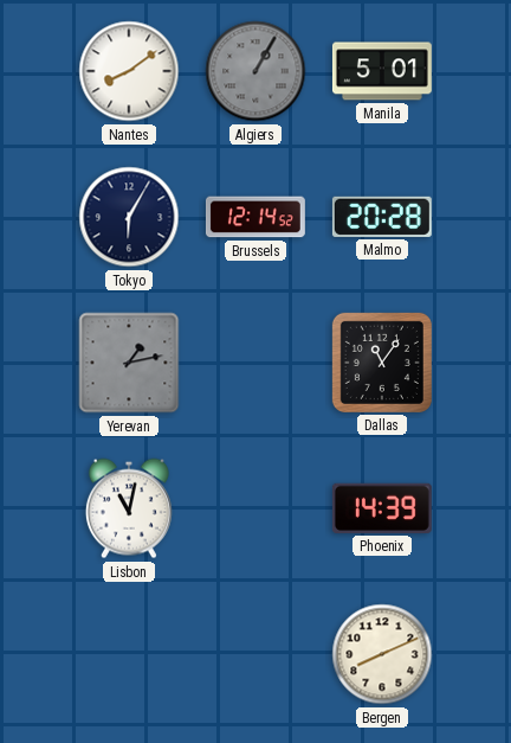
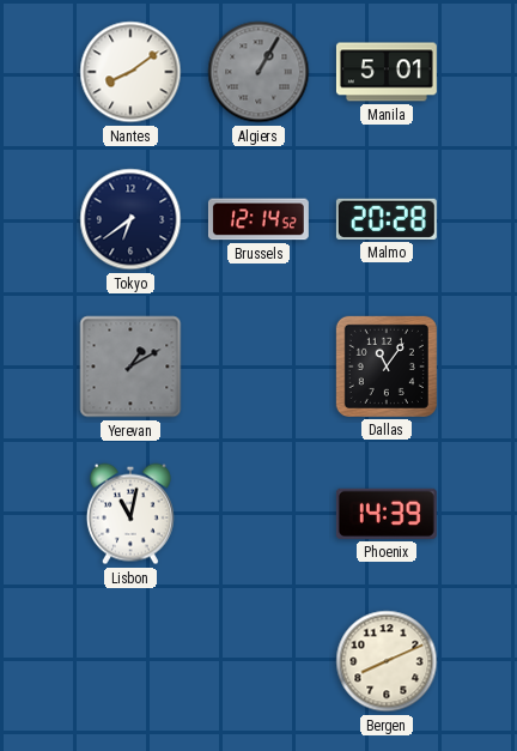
Tokyo: 6:05 -> 6:39 (130, 219)
Yerevan: 1:13 -> 1:10 (130, 367)
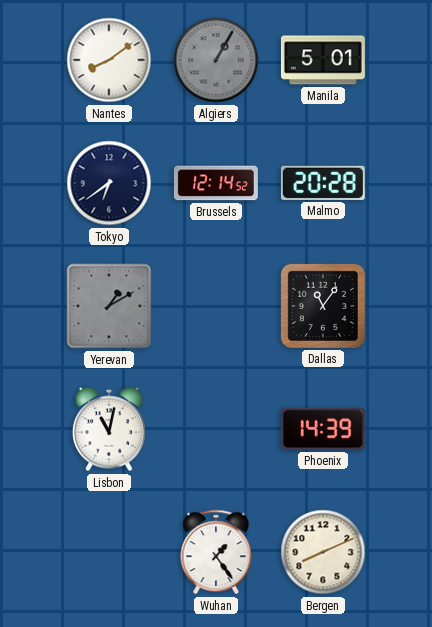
Wuhan: none -> 1:24 (216, 552)
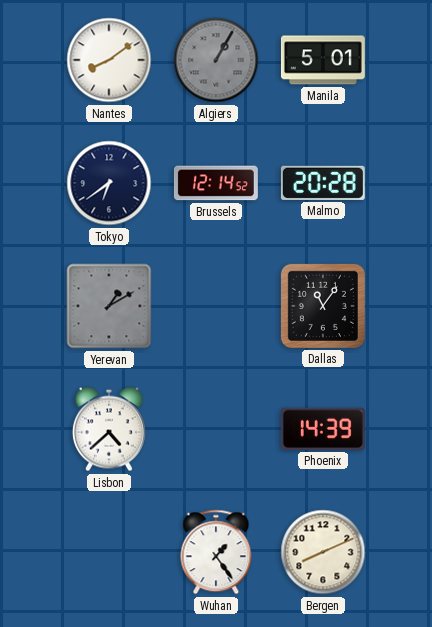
Lisbon: 11:02 -> 4:38 (109, 429)
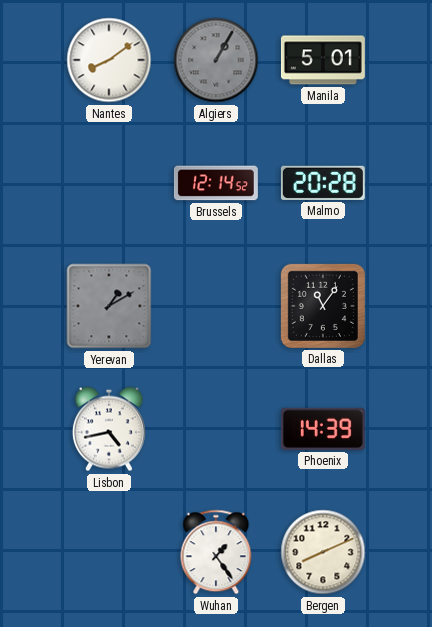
Tokyo: 6:39 -> none (109, 183)
Lisbon: 4:38 -> 4:43 (109, 429)
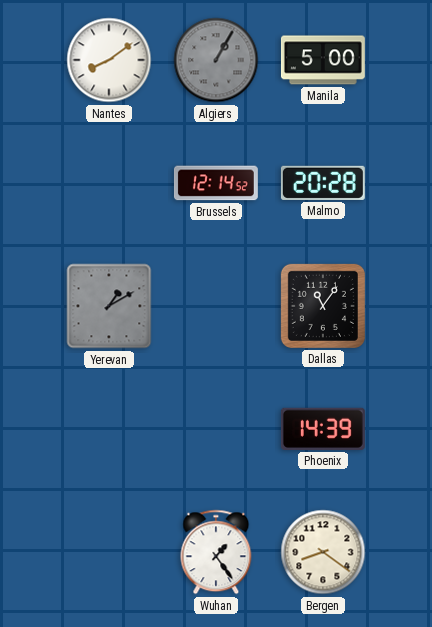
Manila: 5:01 -> 5:00 (323, 60)
Lisbon: 4:43 -> none (109, 429)
Bergen: 8:11 -> 8:21 (323, 552)
